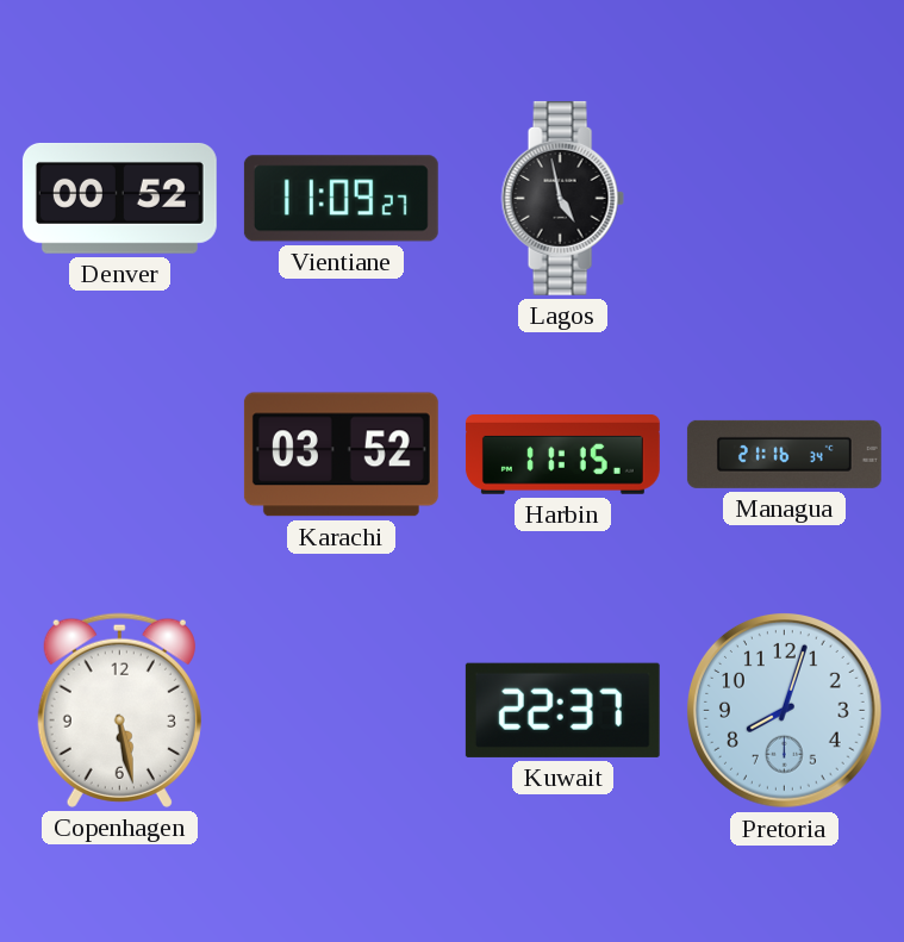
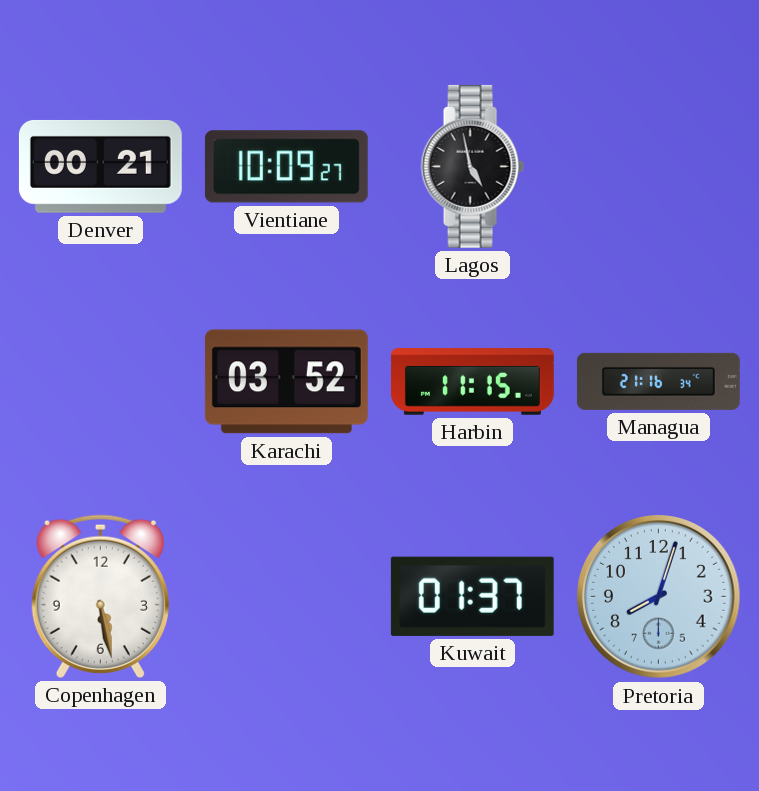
Denver: 00:52 -> 00:21 (100, 166)
Vientiane: 11:09 -> 10:09 (286, 167)
Kuwait: 22:37 -> 01:37 (472, 596)
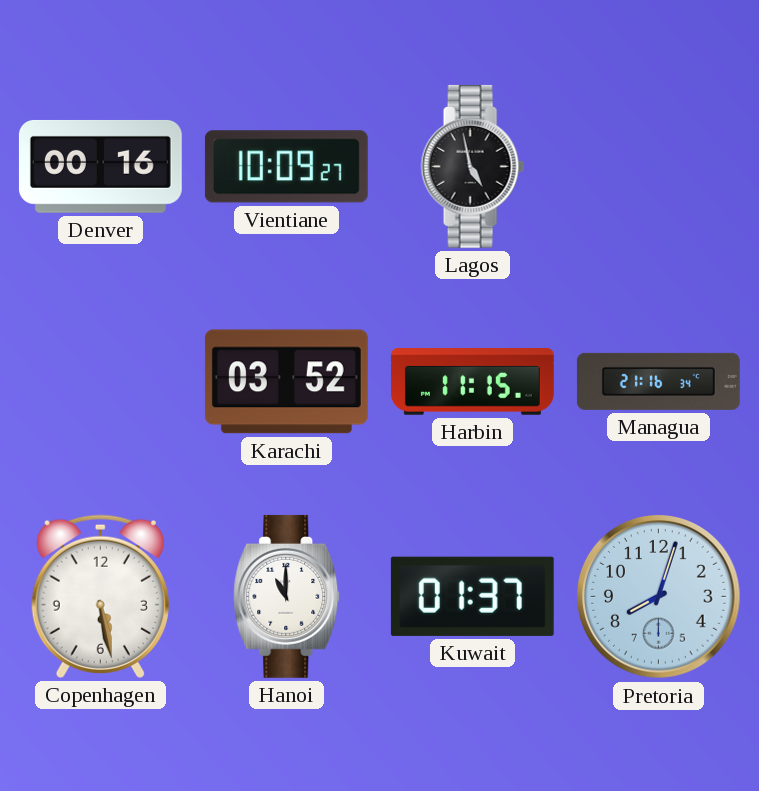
Denver: 00:21 -> 00:16 (100, 166)
Hanoi: none -> 11:00 (287, 596)
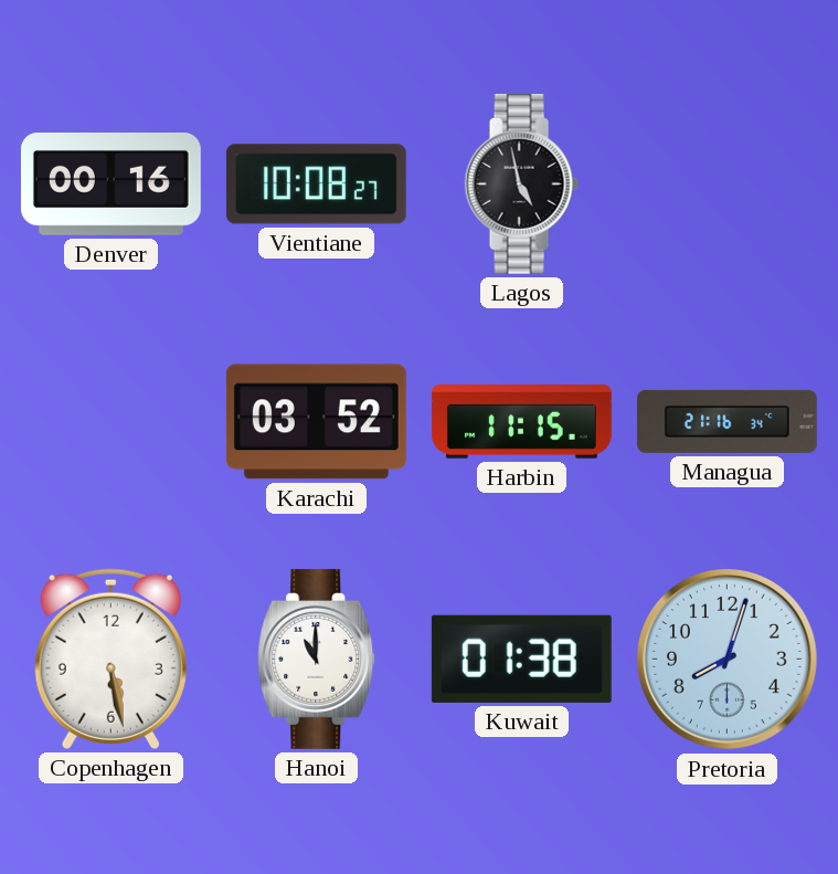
Vientiane: 10:09 -> 10:08 (316, 185)
Kuwait: 01:37 -> 01:38 (521, 659)
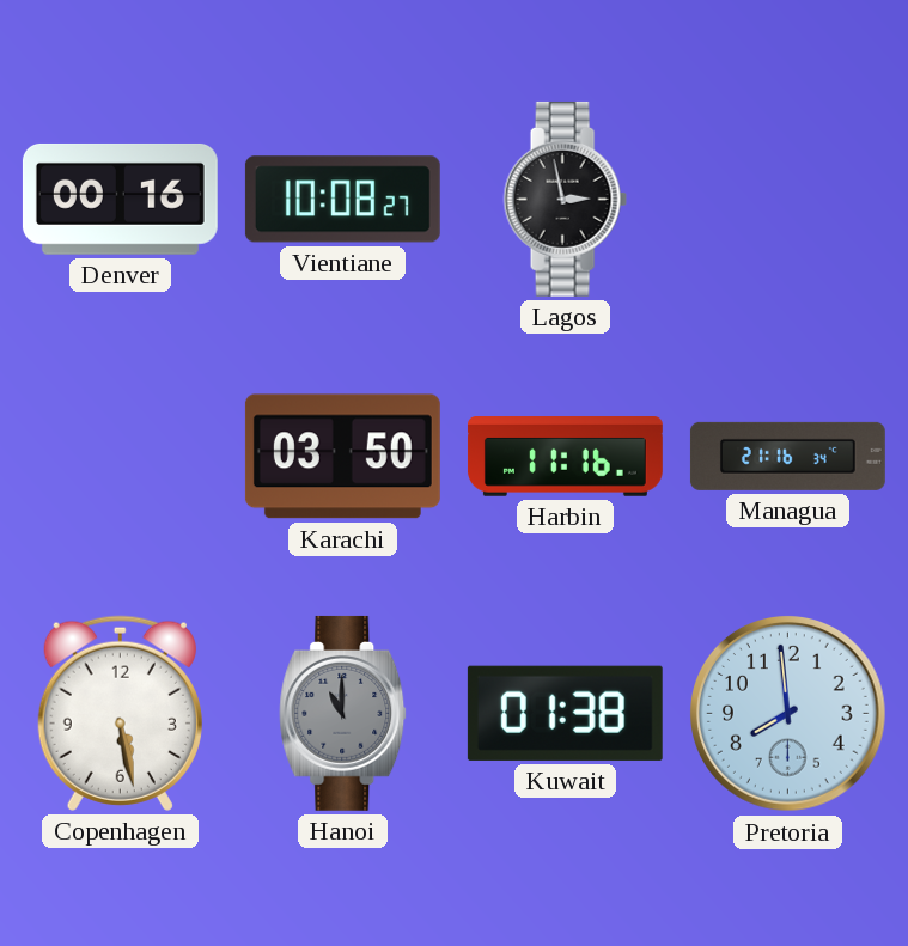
Lagos: 4:58 -> 2:58 (565, 199)
Karachi: 03:52 -> 03:50 (342, 457)
Harbin: 11:15 -> 11:16 (565, 457)
Hanoi dial: white -> grey (343, 713)
Pretoria: 8:03 -> 7:59 (788, 714)
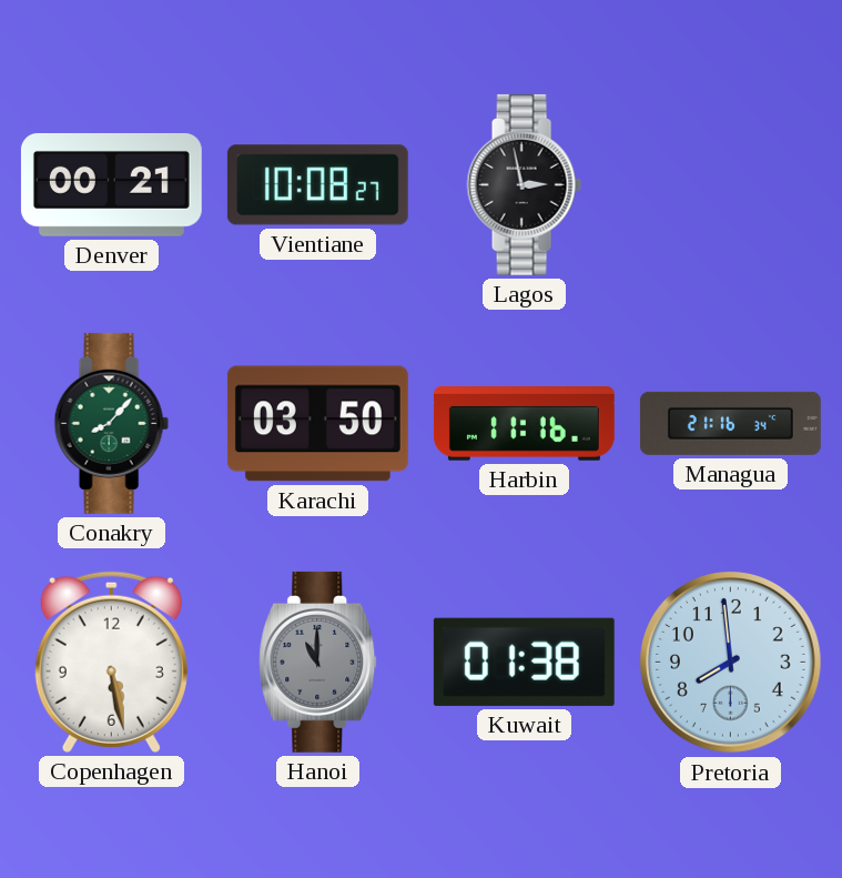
Denver: 00:16 -> 00:21 (111, 184)
Conakry: none -> 8:07 (111, 423)
